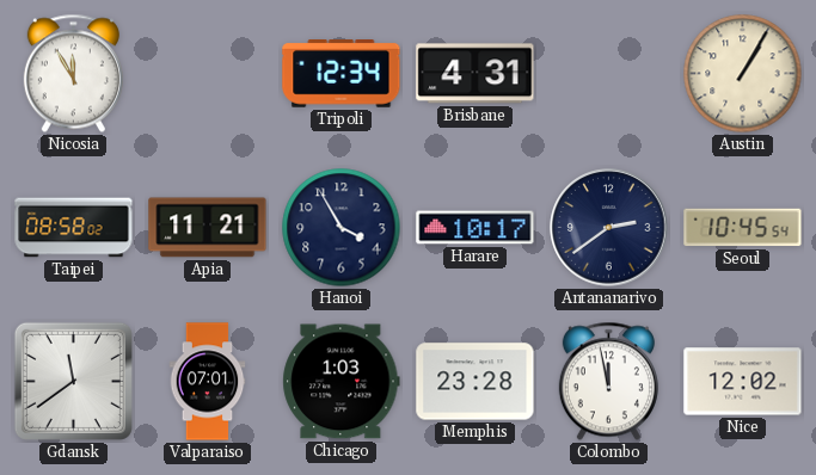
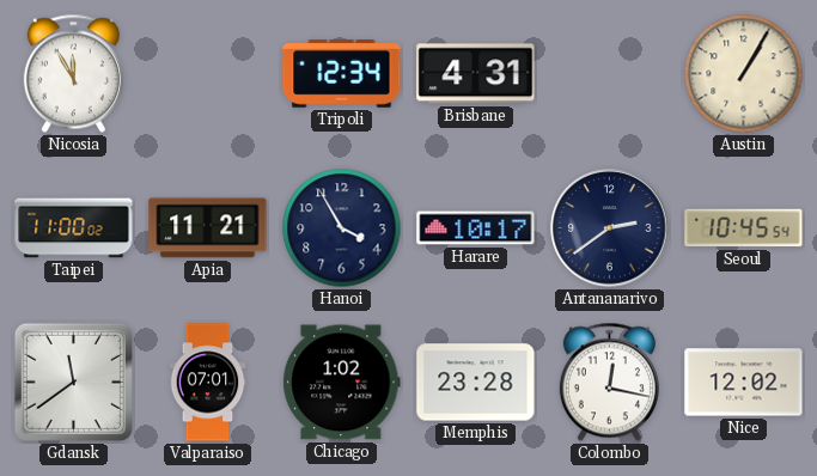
Taipei: 08:58 -> 11:00 (74, 228)
Chicago: 1:03 -> 1:02 (342, 383)
Colombo: 11:58 -> 12:17 (609, 383)
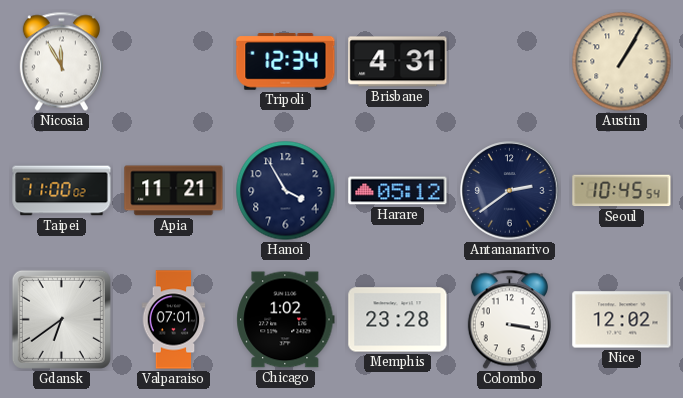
Harare: 10:17 -> 05:12 (398, 191)
Gdansk: 11:39 -> 6:39 (61, 319)
Colombo: 12:17 -> 3:17 (509, 320)
